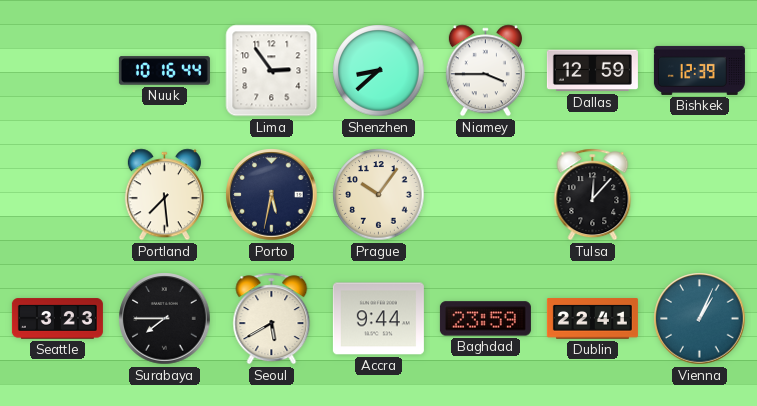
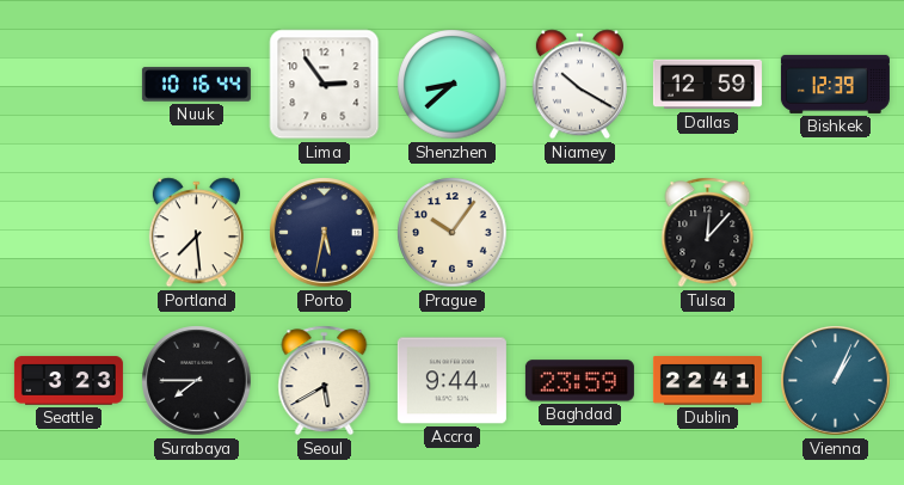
Niamey: 3:45 -> 10:20 (579, 85)
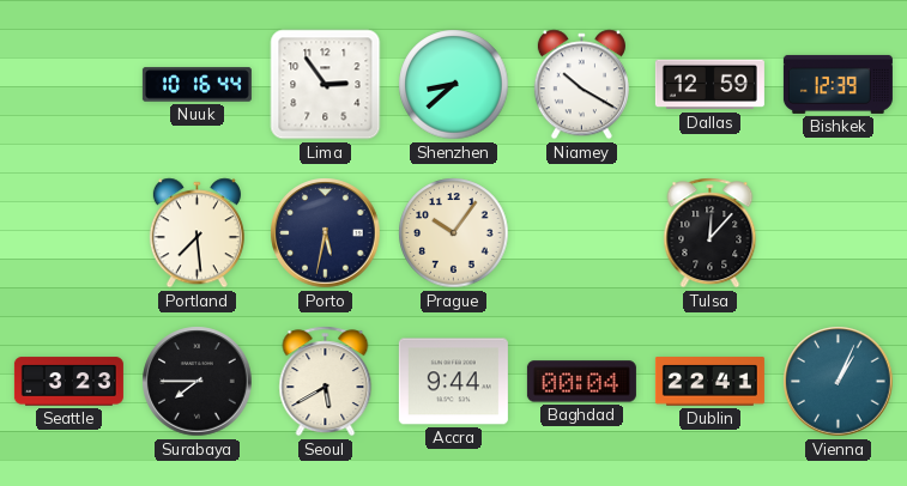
Baghdad: 23:59 -> 00:04 (581, 382)
